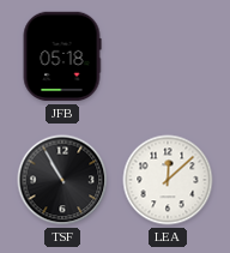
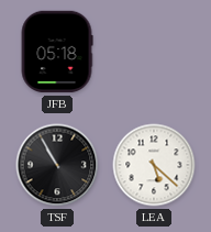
LEA: 12:08 -> 5:22 (154, 165)
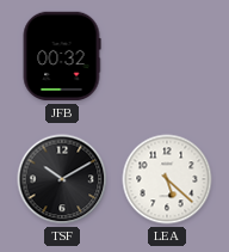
JFB: 05:18 -> 00:32 (62, 56)
TSF: 10:55 -> 10:10 (62, 179)
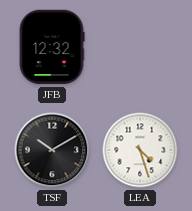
JFB: 00:32 -> 12:32 (52, 47)
LEA: 5:22 -> 4:27 (140, 150)
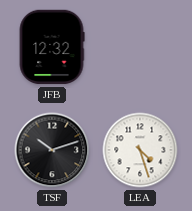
TSF: 10:10 -> 10:12 (52, 150)
